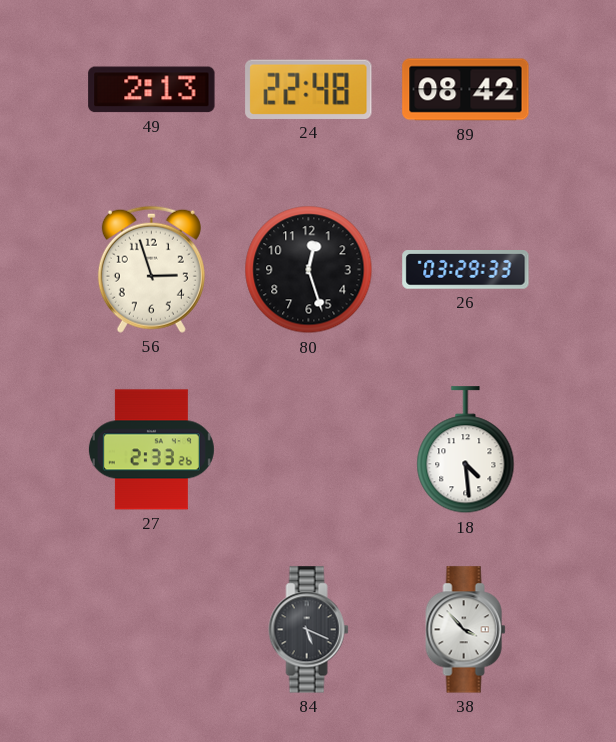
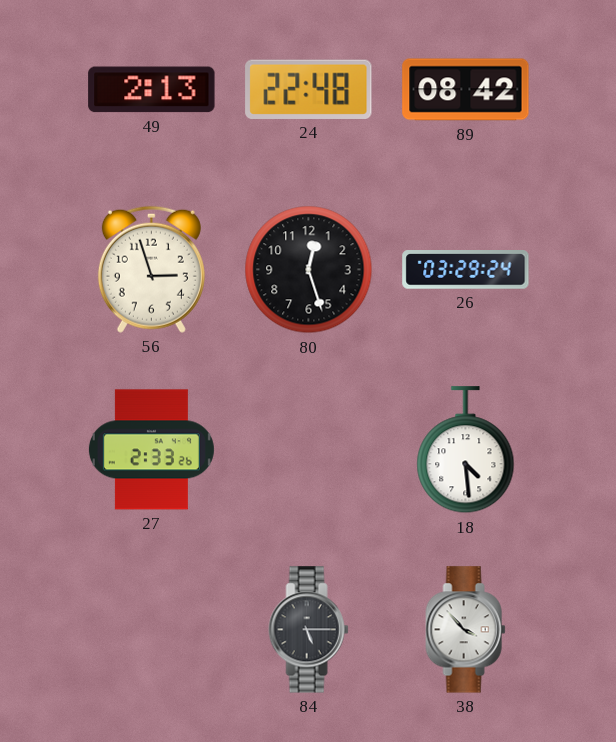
26: 03:29:33 -> 03:29:24 (466, 270)
84: 5:19 -> 5:15 (309, 630)
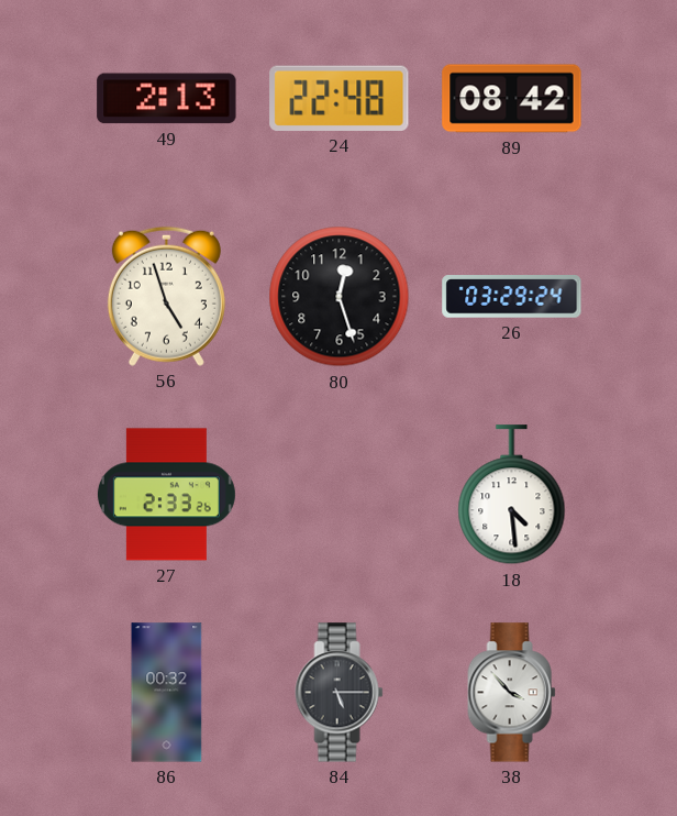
56: 2:57 -> 4:57 (166, 296)
86: none -> 00:32 (167, 693)
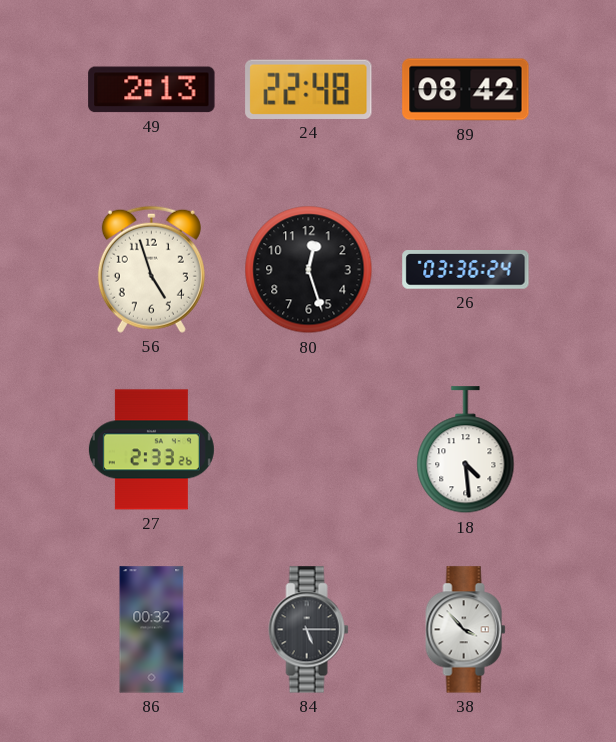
26: 03:29 -> 03:36 (466, 270)
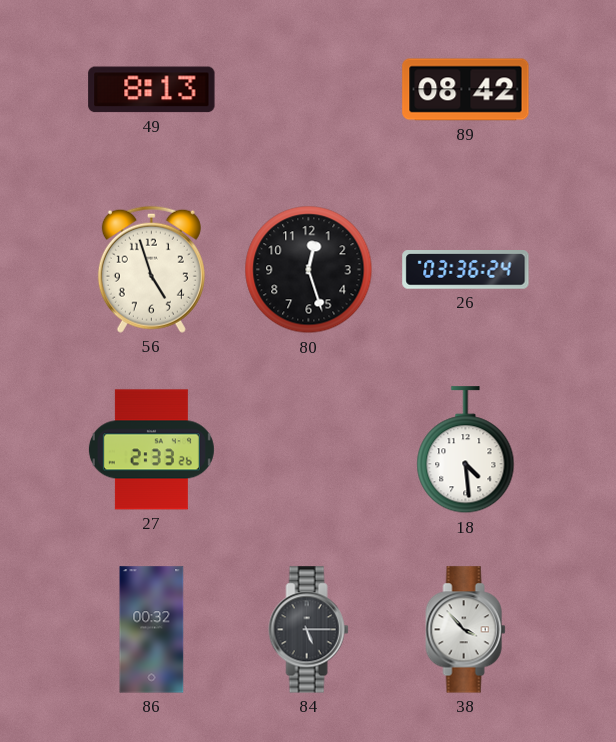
49: 2:13 -> 8:13 (152, 90)
24: 22:48 -> none (309, 89)
